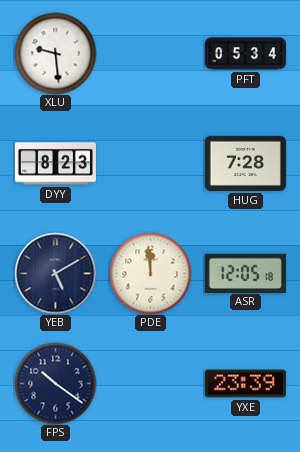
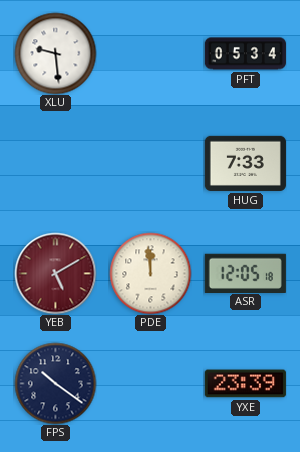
DYY: 8:23 -> none (55, 164)
HUG: 7:28 -> 7:33 (245, 163)
YEB dial: navy -> burgundy (55, 273)
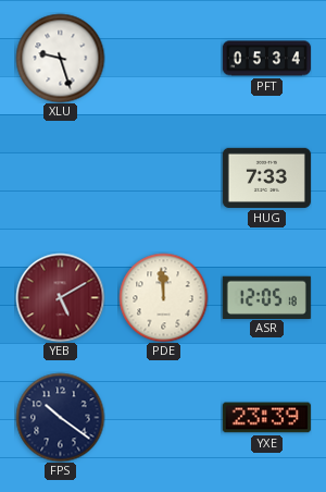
XLU: 9:29 -> 9:27 (60, 58)
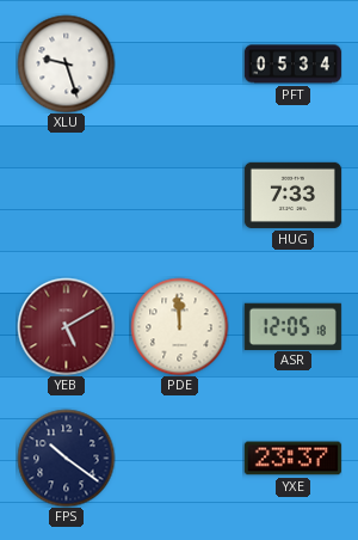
YXE: 23:39 -> 23:37 (292, 459)
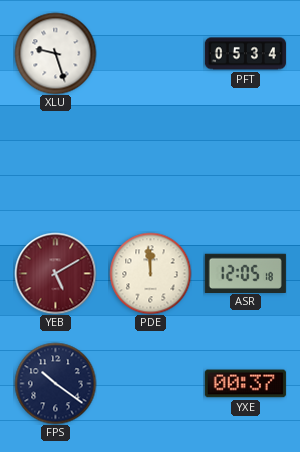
HUG: 7:33 -> none (292, 195)
YXE: 23:37 -> 00:37 (245, 384)
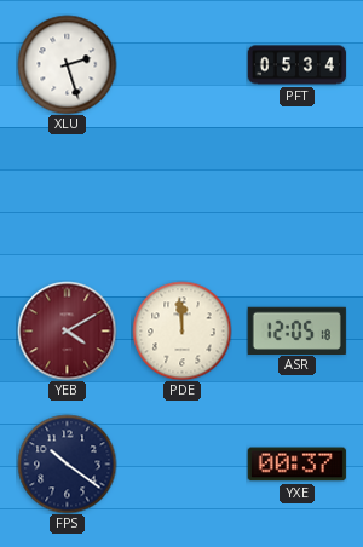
XLU: 9:27 -> 2:27 (67, 64)
YEB: 5:10 -> 4:10 (67, 330)
